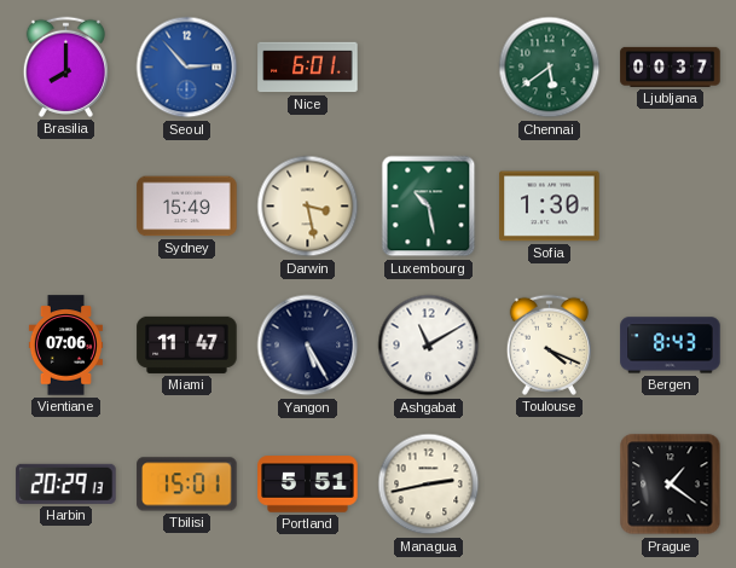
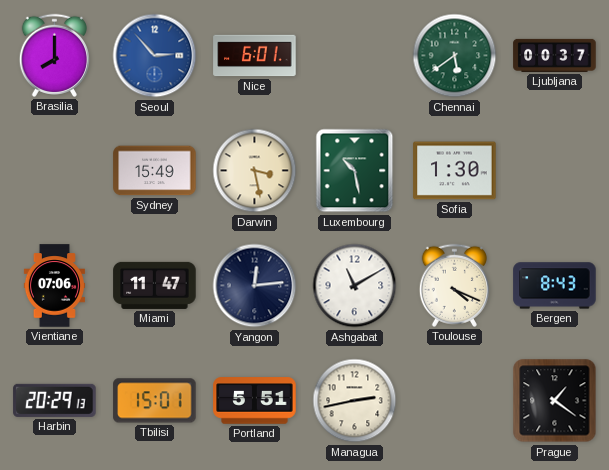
Yangon: 5:25 -> 12:14 (255, 286)
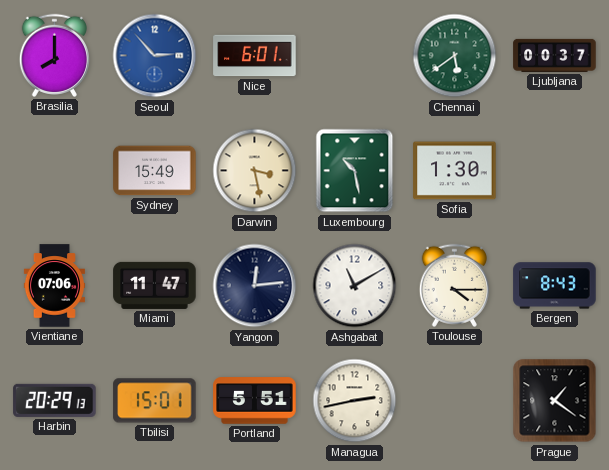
Toulouse: 4:19 -> 4:15 (454, 285)
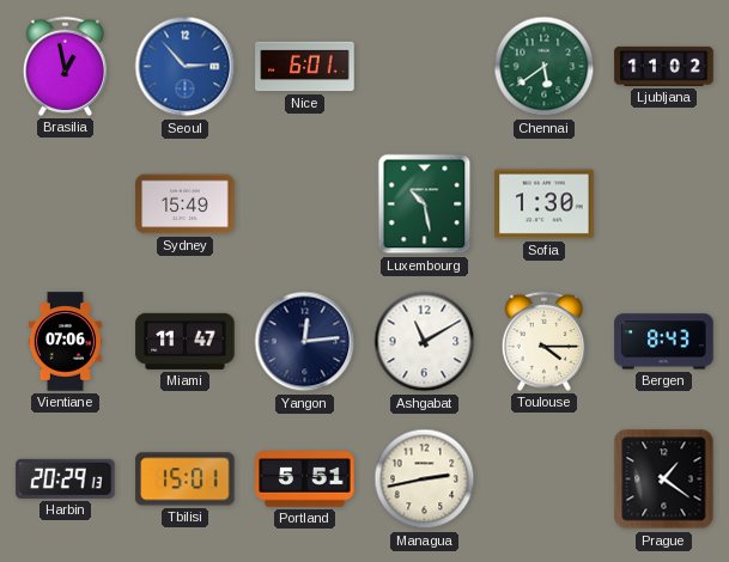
Brasilia: 8:00 -> 12:58 (65, 66)
Ljubljana: 00:37 -> 11:02 (664, 66)
Darwin: 3:28 -> none (255, 171)
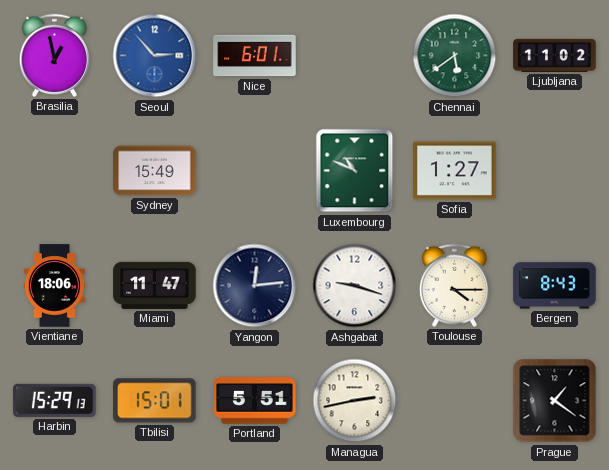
Luxembourg: 10:28 -> 10:49 (355, 171)
Sofia: 1:30 -> 1:27 (455, 171)
Vientiane: 07:06 -> 18:06 (54, 286)
Ashgabat: 11:10 -> 9:18 (355, 286)
Harbin: 20:29 -> 15:29 (55, 400)
